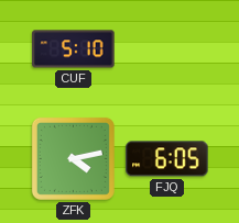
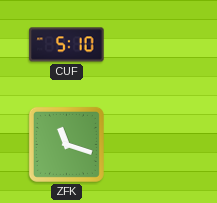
ZFK: 4:13 -> 11:18 (66, 144)
FJQ: 6:05 -> none (167, 159)
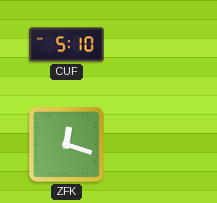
ZFK: 11:18 -> 12:18 (66, 144)
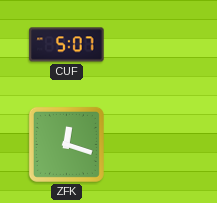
CUF: 5:10 -> 5:07 (67, 45)
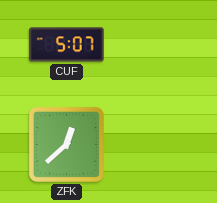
ZFK: 12:18 -> 12:38 (66, 144)
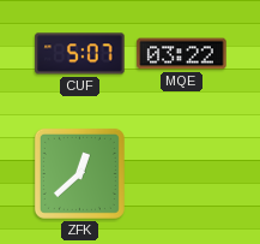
MQE: none -> 03:22 (182, 54)
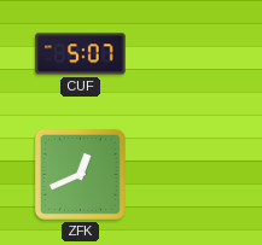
MQE: 03:22 -> none (182, 54)
ZFK: 12:38 -> 12:41 (80, 174)
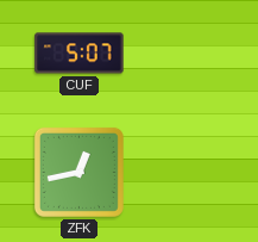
ZFK: 12:41 -> 12:43 (78, 172)
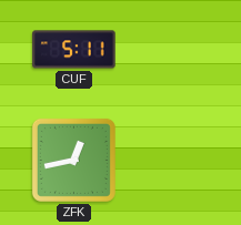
CUF: 5:07 -> 5:11 (74, 50)
